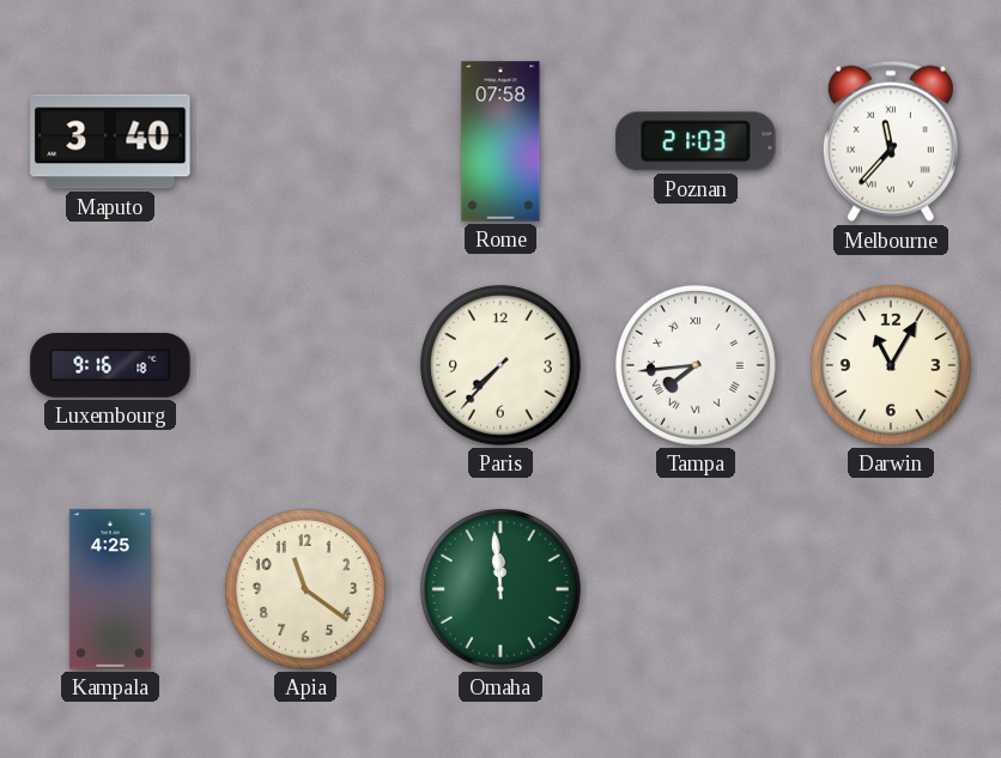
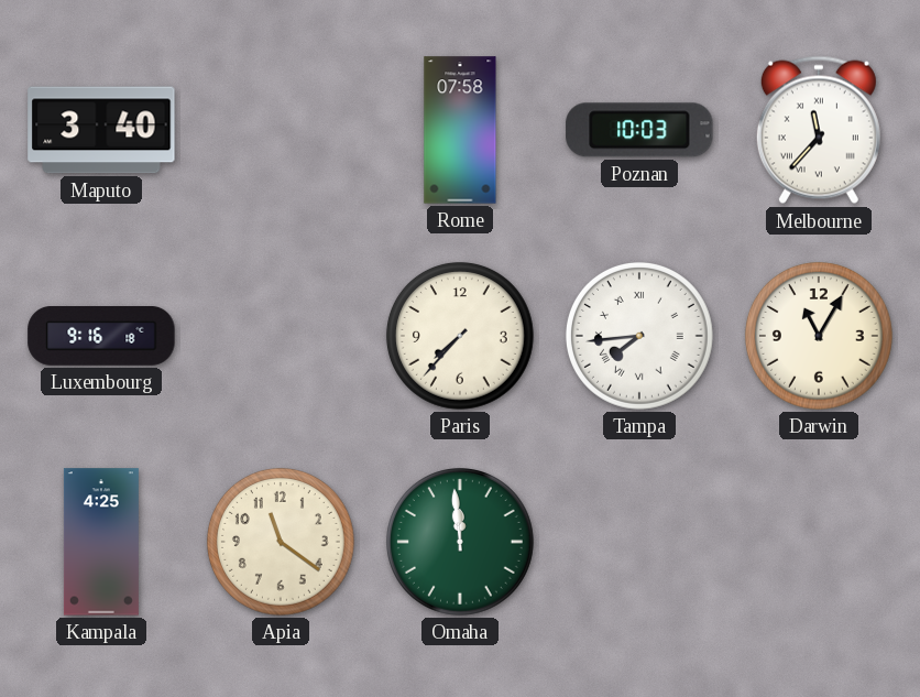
Poznan: 21:03 -> 10:03 (639, 130)
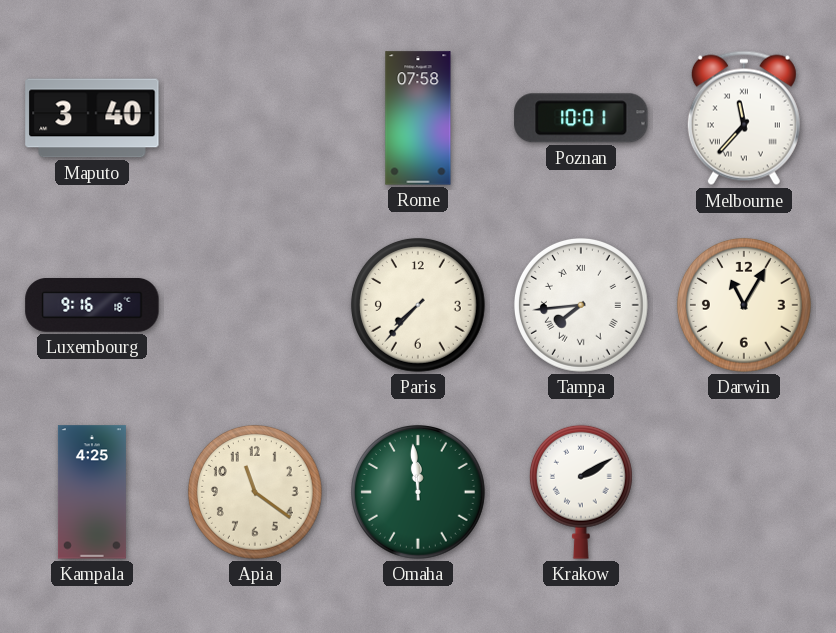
Poznan: 10:03 -> 10:01 (581, 118)
Krakow: none -> 2:10 (581, 492)
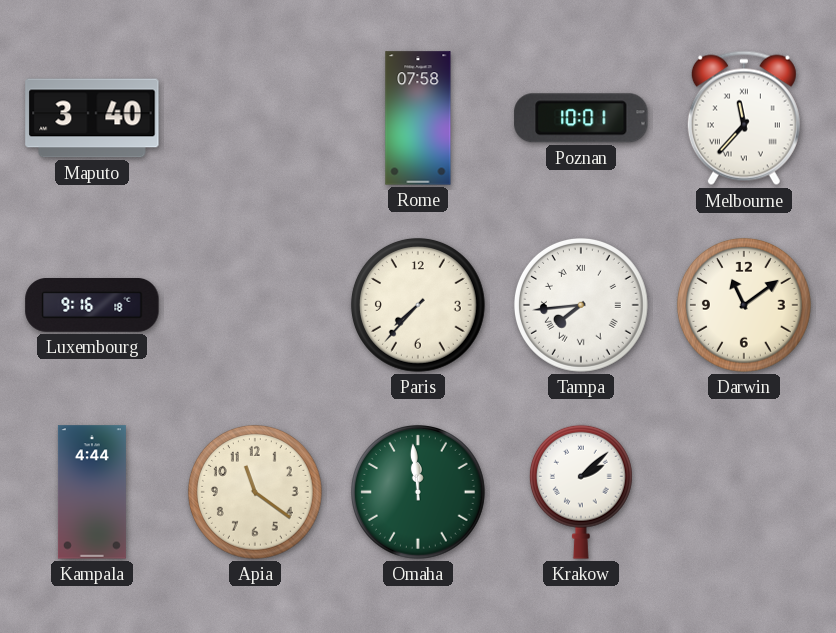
Darwin: 11:05 -> 11:09 (744, 305)
Kampala: 4:25 -> 4:44 (92, 492)
Krakow: 2:10 -> 2:08 (581, 492)
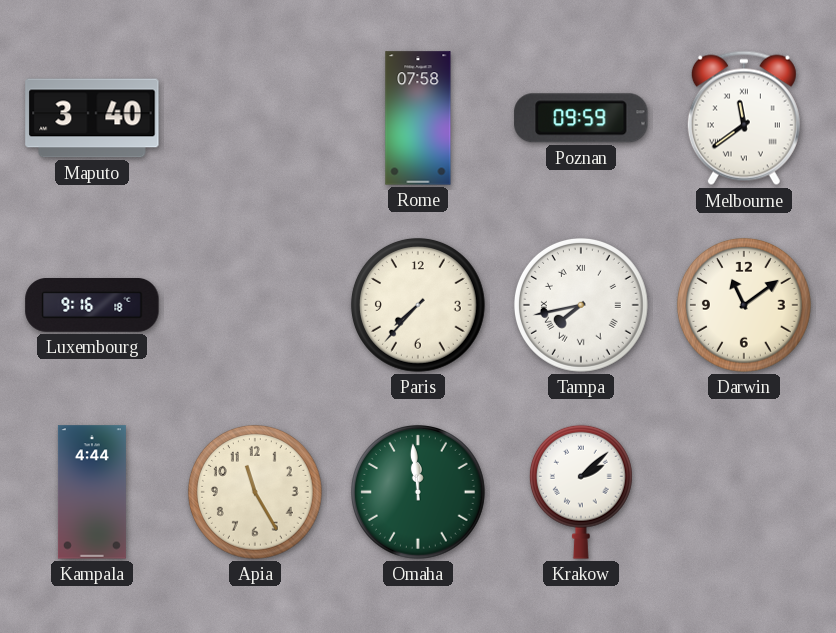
Poznan: 10:01 -> 09:59 (581, 118)
Melbourne: 11:37 -> 11:39 (744, 118)
Tampa: 7:44 -> 7:43 (581, 305)
Apia: 11:21 -> 11:25 (255, 492)
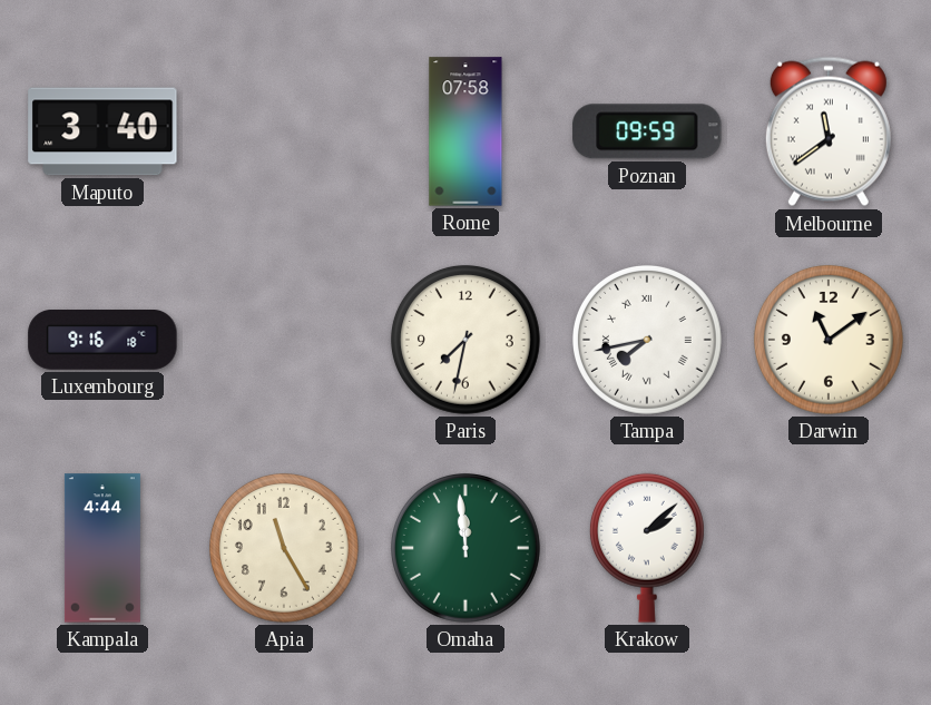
Paris: 7:37 -> 7:32 (465, 340)
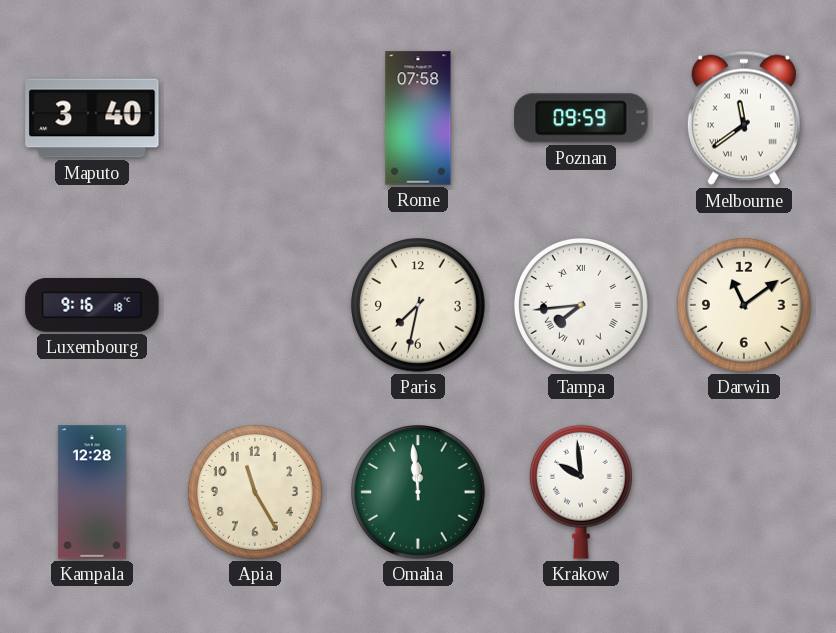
Tampa: 7:43 -> 7:44 (581, 305)
Kampala: 4:44 -> 12:28 (92, 492)
Krakow: 2:08 -> 9:59 (581, 492)
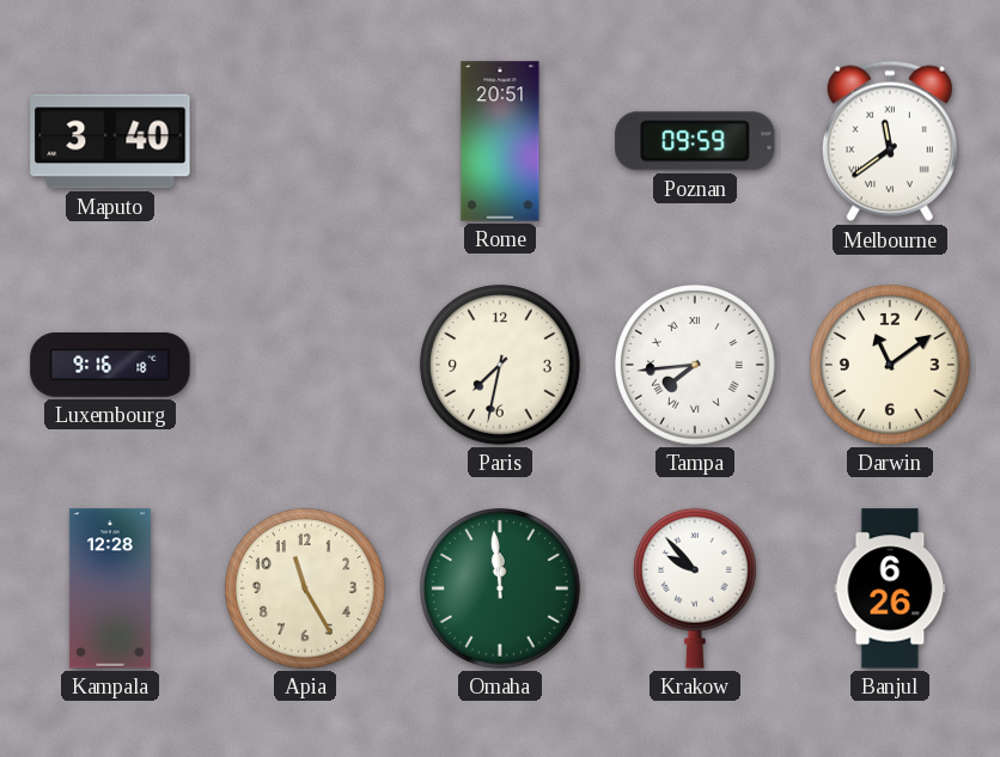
Rome: 07:58 -> 20:51 (500, 141)
Krakow: 9:59 -> 9:53 (695, 588)
Banjul: none -> 6:26 (890, 588)
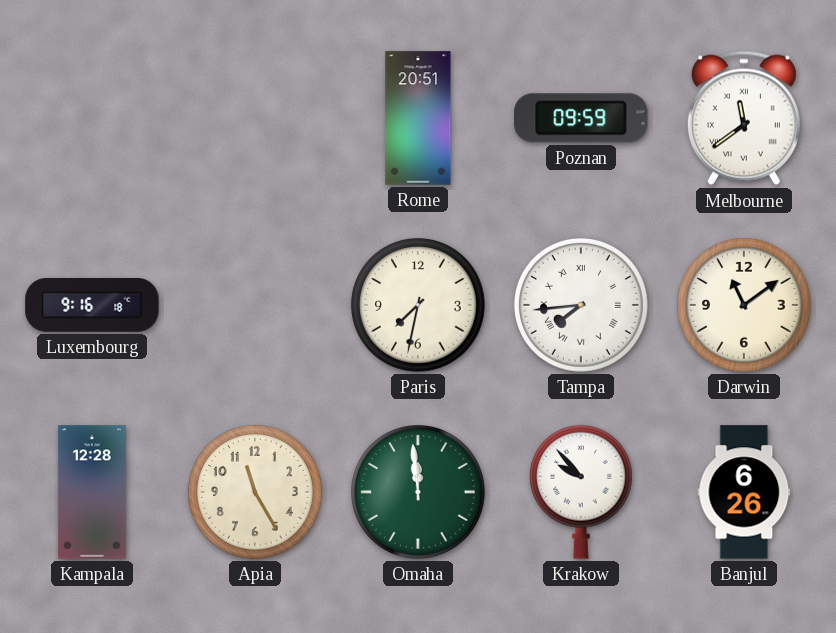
Maputo: 3:40 -> none (110, 141)
